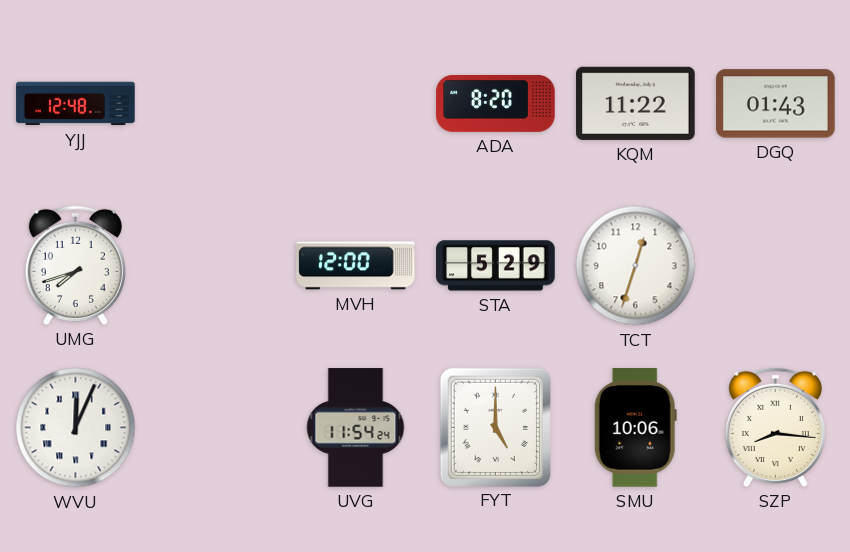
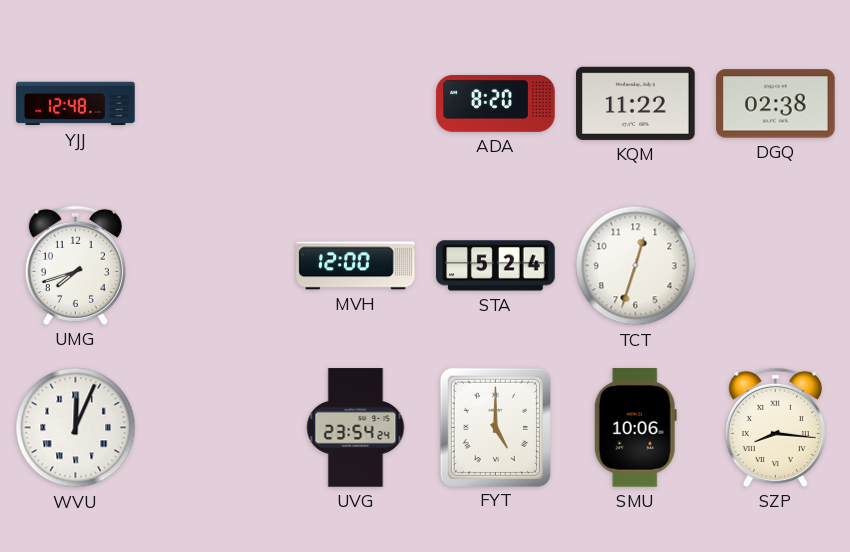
DGQ: 01:43 -> 02:38 (776, 104)
STA: 5:29 -> 5:24 (496, 266)
UVG: 11:54 -> 23:54 (356, 428)
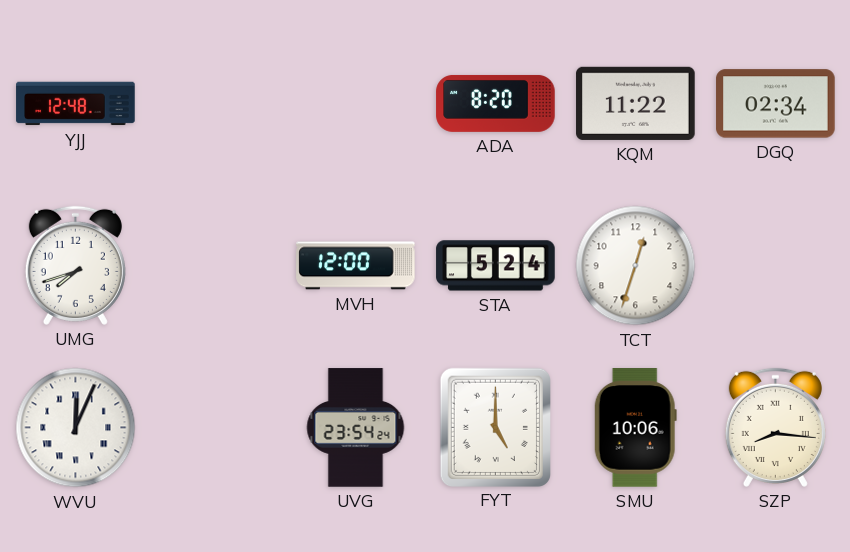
DGQ: 02:38 -> 02:34 (776, 104)
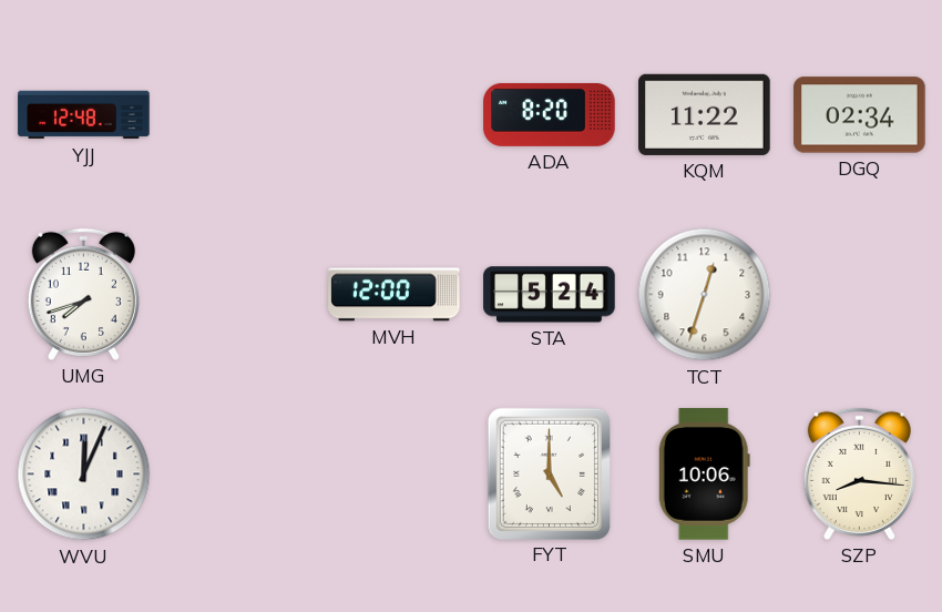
UVG: 23:54 -> none (356, 428)
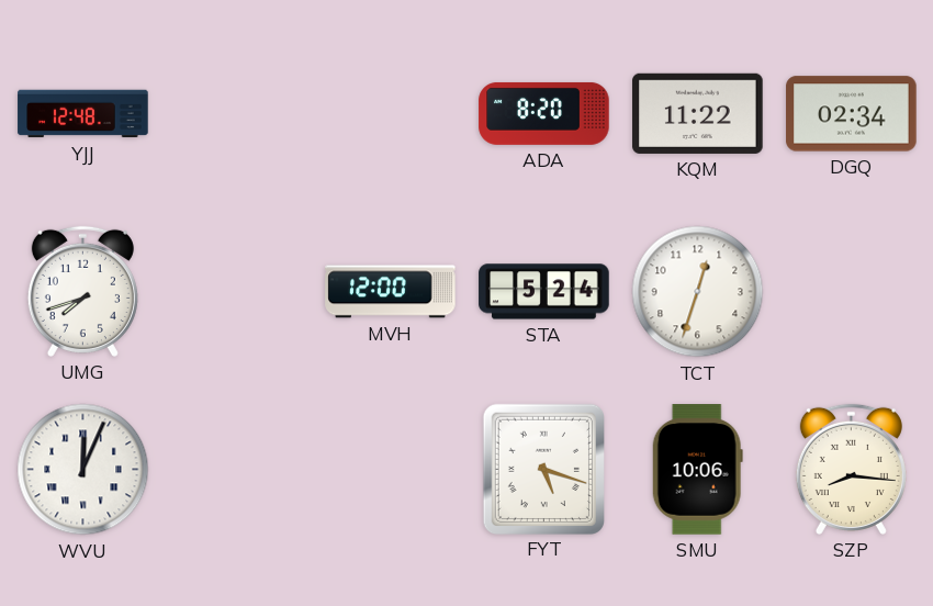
FYT: 5:00 -> 5:18 (543, 469)
